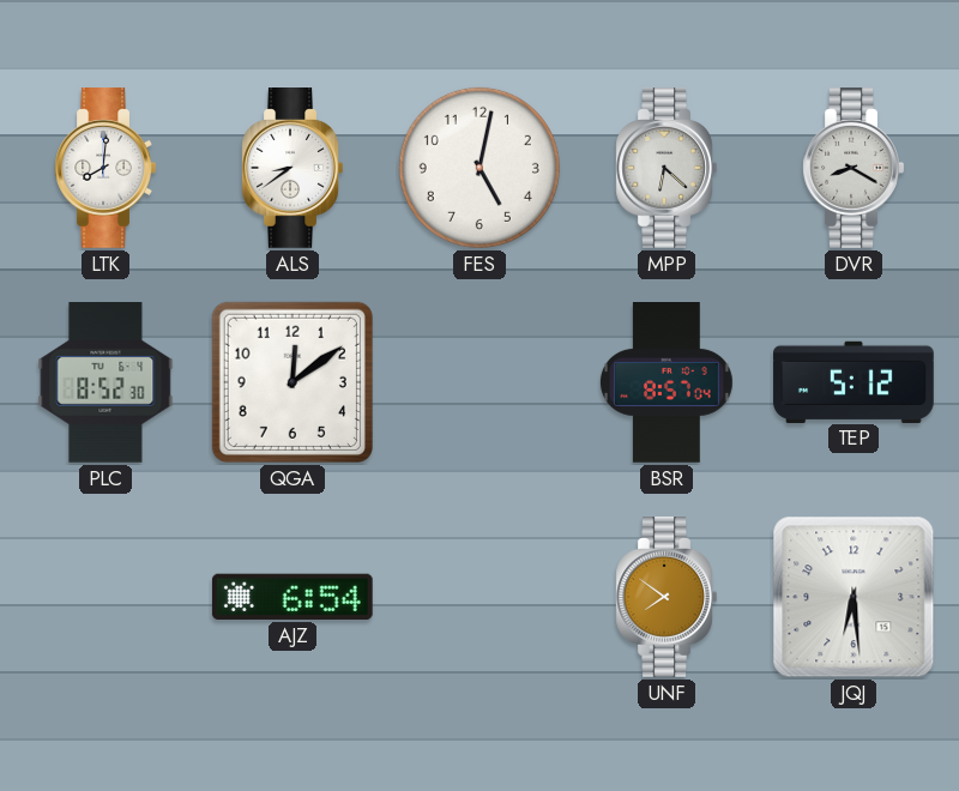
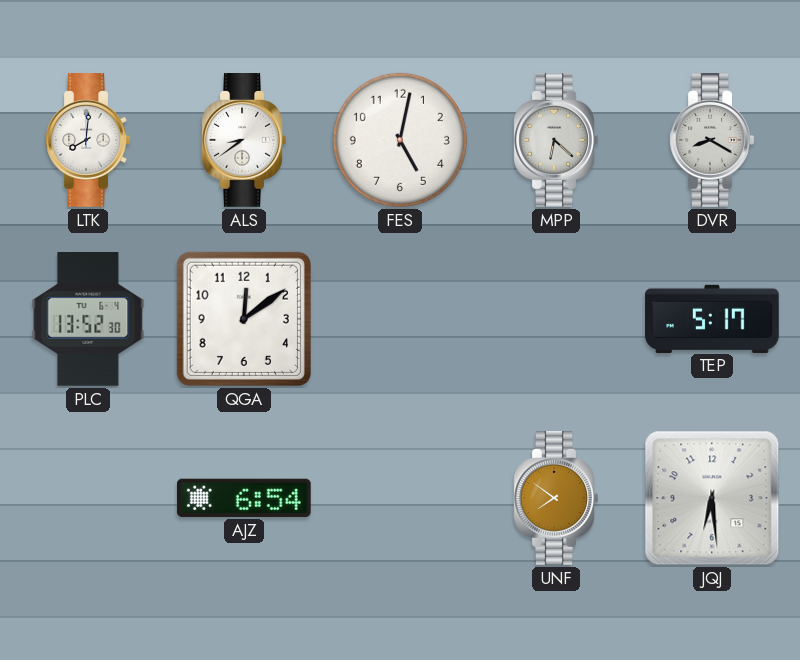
PLC: 8:52 -> 13:52 (88, 319)
BSR: 8:57 -> none (667, 384)
TEP: 5:12 -> 5:17 (712, 318)
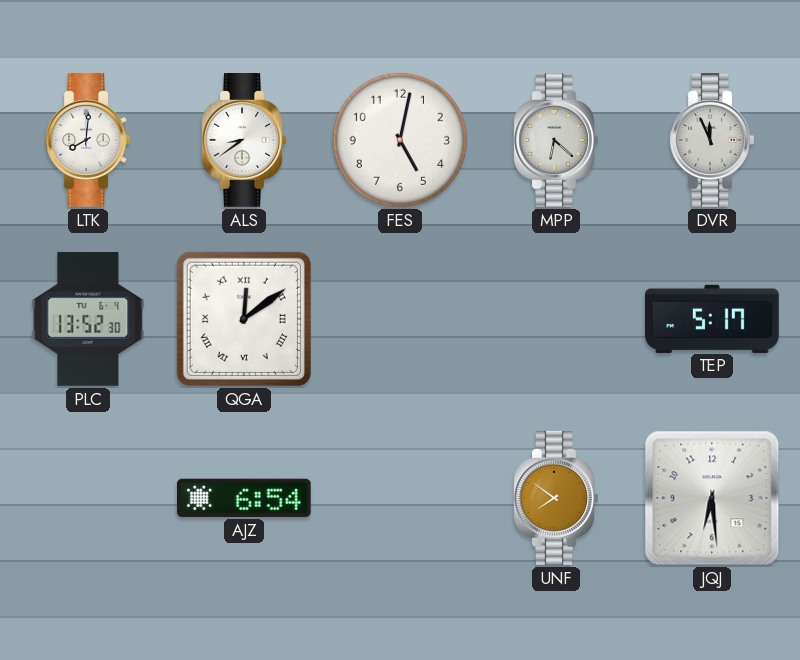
DVR: 8:20 -> 11:56 (712, 141)
QGA numerals: Arabic -> Roman (244, 319)
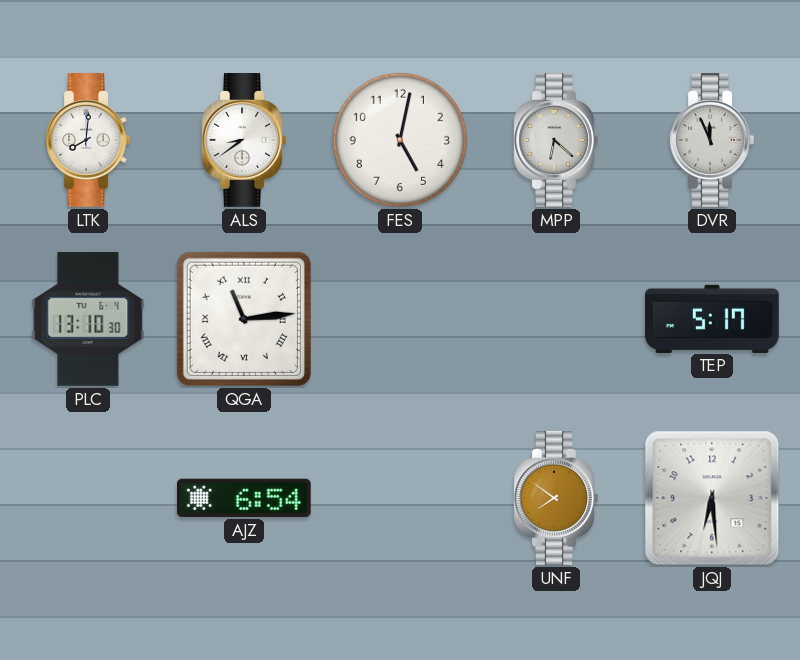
PLC: 13:52 -> 13:10 (88, 319)
QGA: 12:09 -> 11:14 (244, 319)
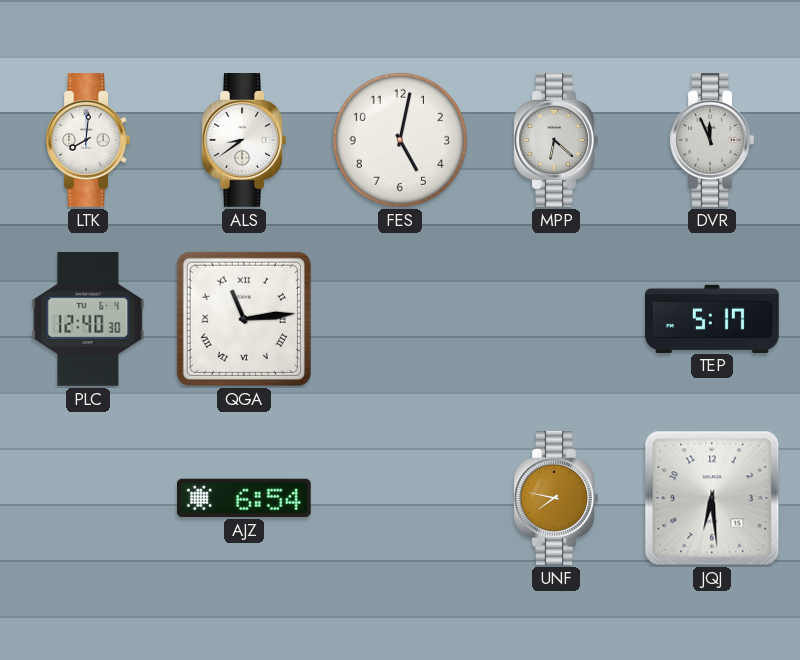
PLC: 13:10 -> 12:40 (88, 319)
UNF: 7:51 -> 7:47 (556, 499)
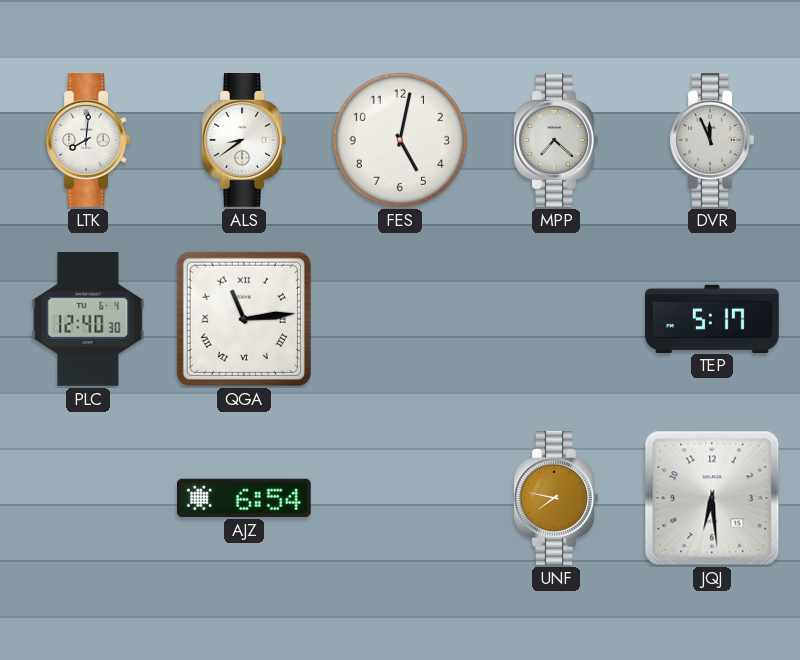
MPP: 6:22 -> 7:22 (556, 141)
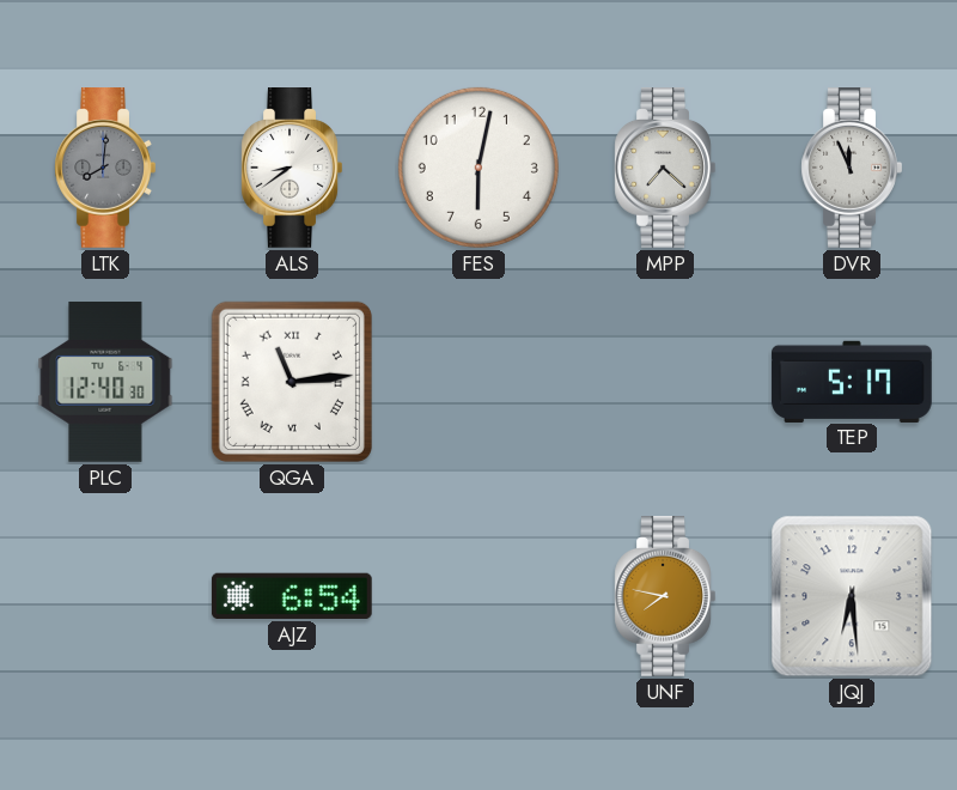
LTK dial: white -> grey (105, 169)
FES: 5:02 -> 6:02 (478, 168)
